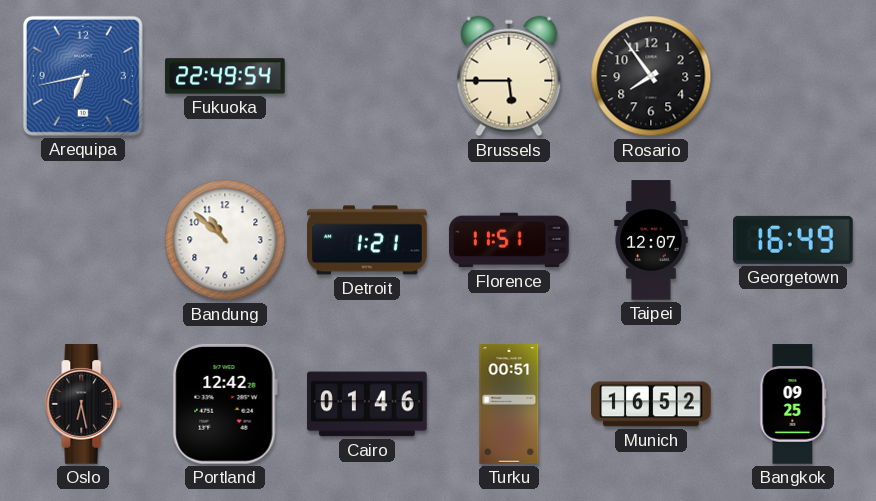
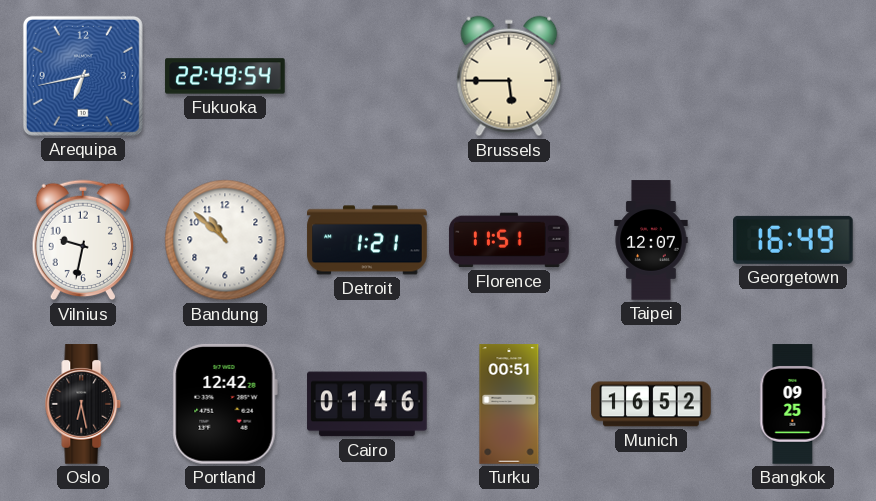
Rosario: 7:54 -> none (651, 76)
Vilnius: none -> 9:32 (82, 240)
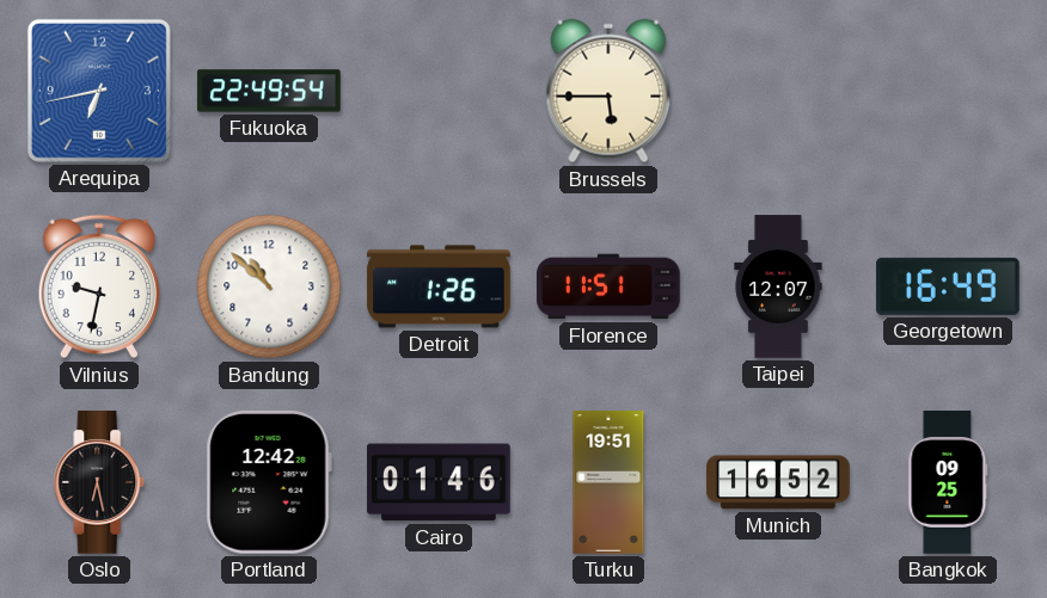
Detroit: 1:21 -> 1:26 (439, 286)
Turku: 00:51 -> 19:51 (608, 482)
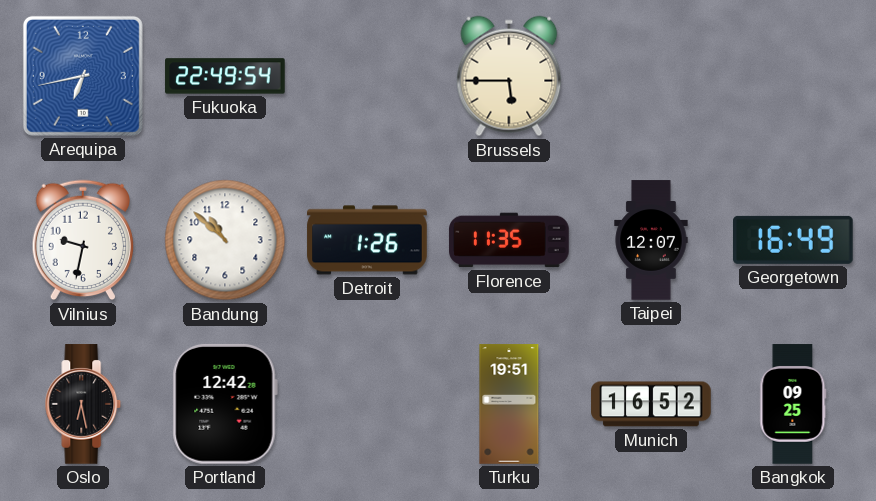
Florence: 11:51 -> 11:35 (509, 240)
Cairo: 01:46 -> none (439, 482)
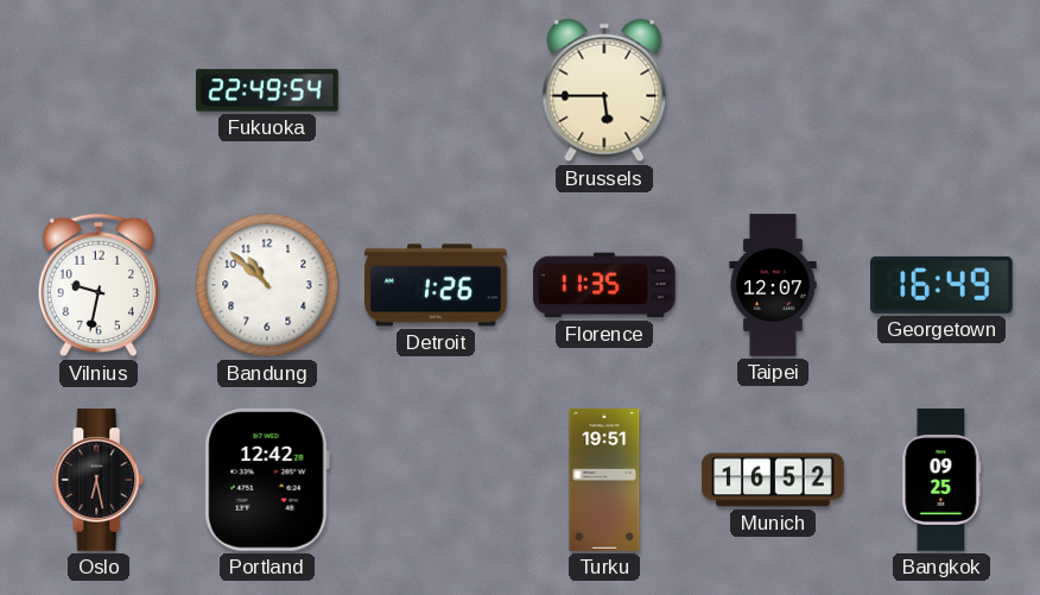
Arequipa: 6:43 -> none (83, 76)
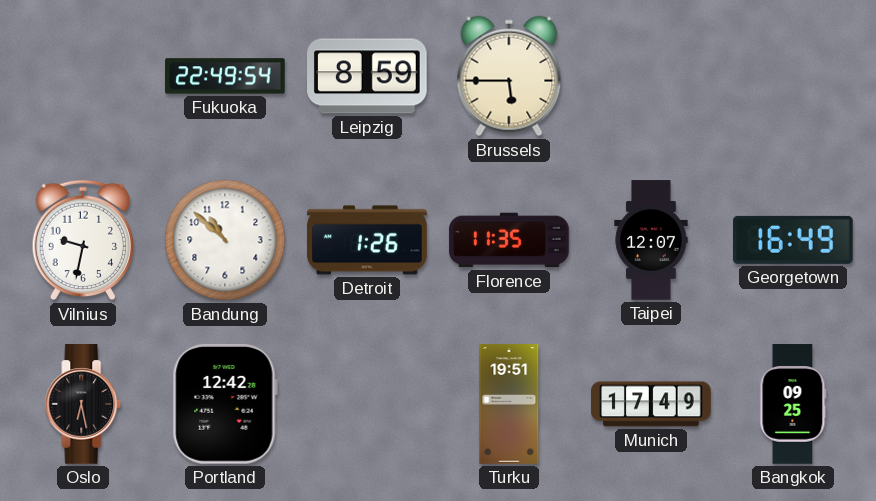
Leipzig: none -> 8:59 (368, 76)
Munich: 16:52 -> 17:49 (651, 404)
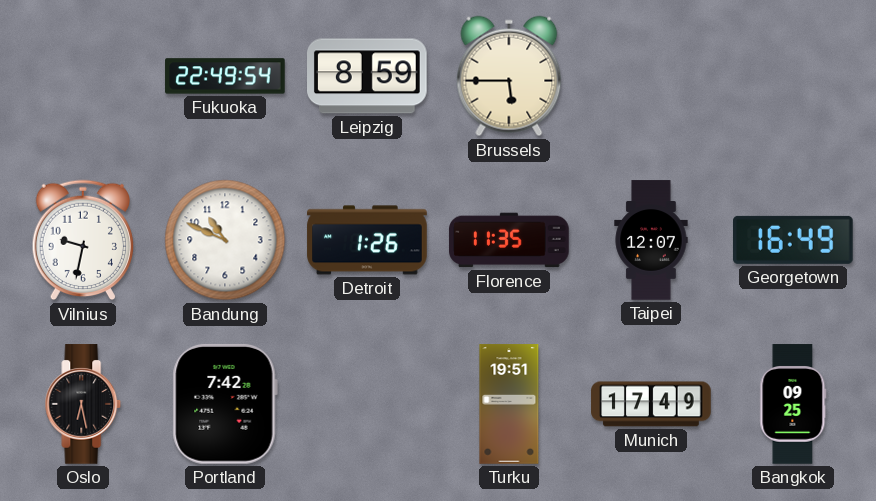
Bandung: 10:52 -> 10:49 (225, 240)
Portland: 12:42 -> 7:42 (225, 404)
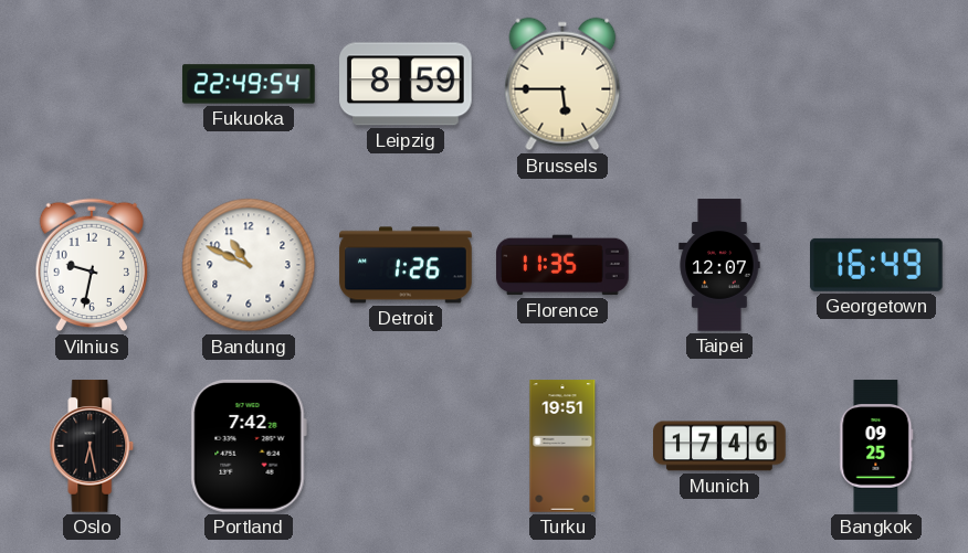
Munich: 17:49 -> 17:46 (719, 446)
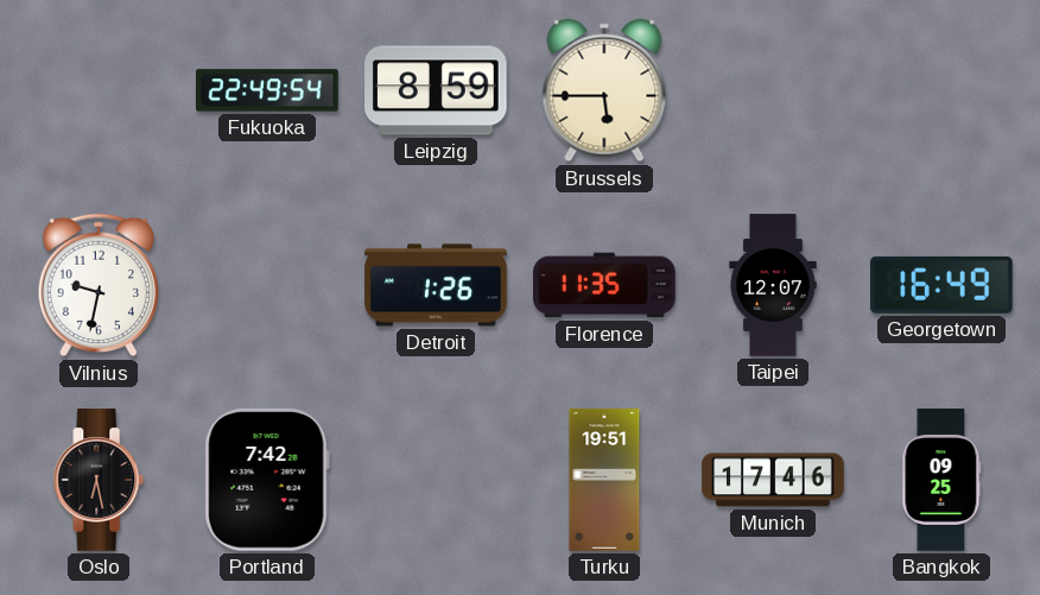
Bandung: 10:49 -> none (249, 265)
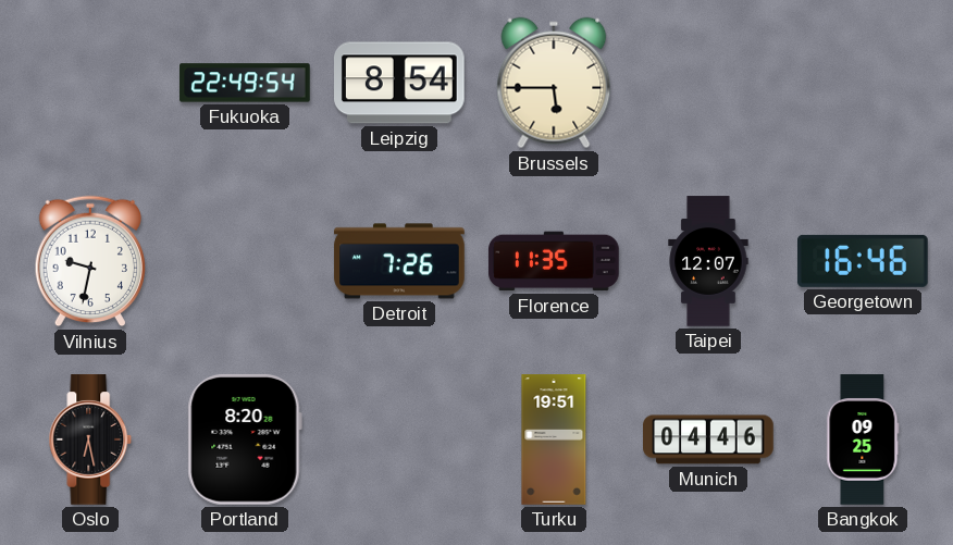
Leipzig: 8:59 -> 8:54 (400, 83)
Detroit: 1:26 -> 7:26 (399, 261)
Georgetown: 16:49 -> 16:46 (864, 261)
Portland: 7:42 -> 8:20 (245, 439)
Munich: 17:46 -> 04:46 (708, 439)
